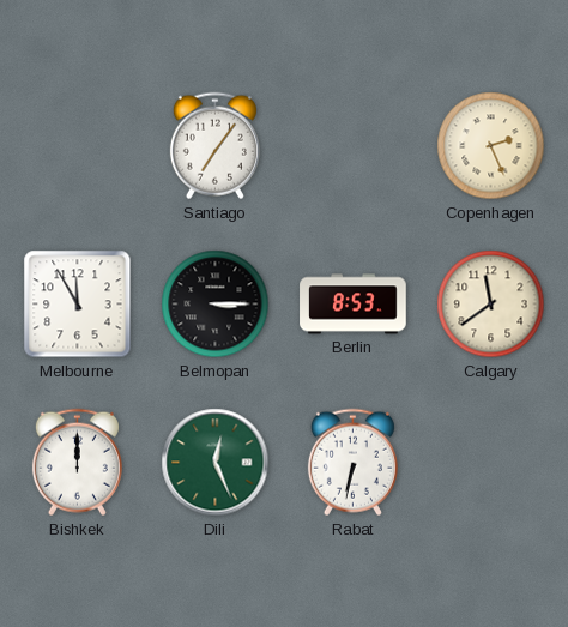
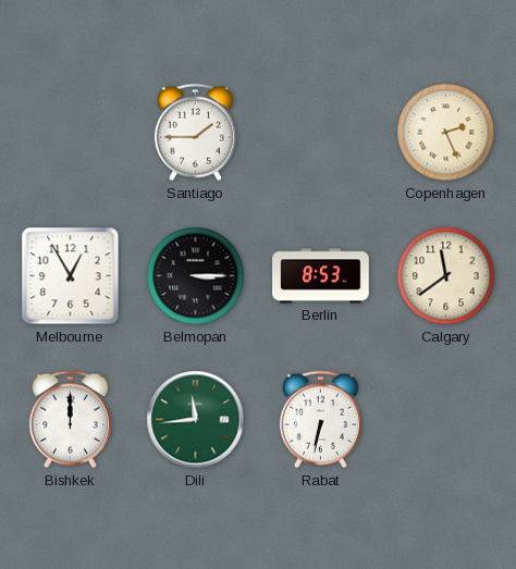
Santiago: 7:06 -> 1:45 (195, 133)
Melbourne: 11:55 -> 12:55 (71, 276)
Dili: 12:26 -> 11:44 (196, 420)
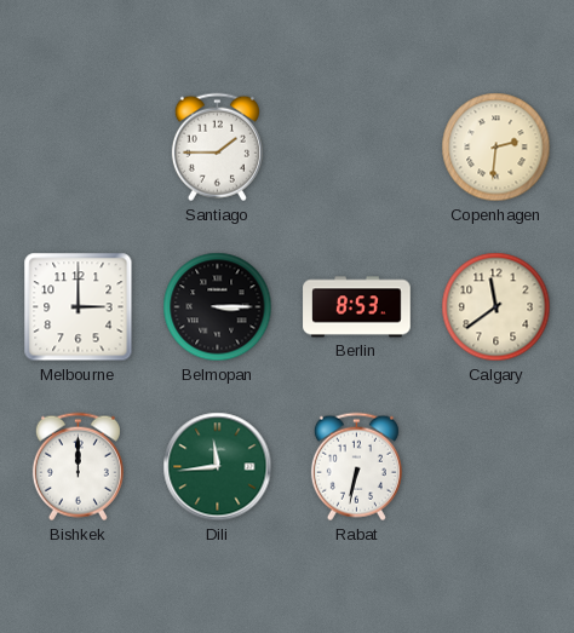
Copenhagen: 2:26 -> 2:31 (496, 148)
Melbourne: 12:55 -> 3:00 (79, 307)
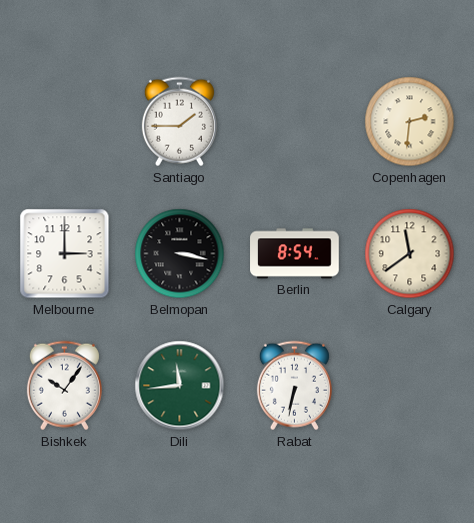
Belmopan: 3:15 -> 3:17 (180, 254)
Berlin: 8:53 -> 8:54 (295, 254)
Bishkek: 12:00 -> 10:06 (64, 386)
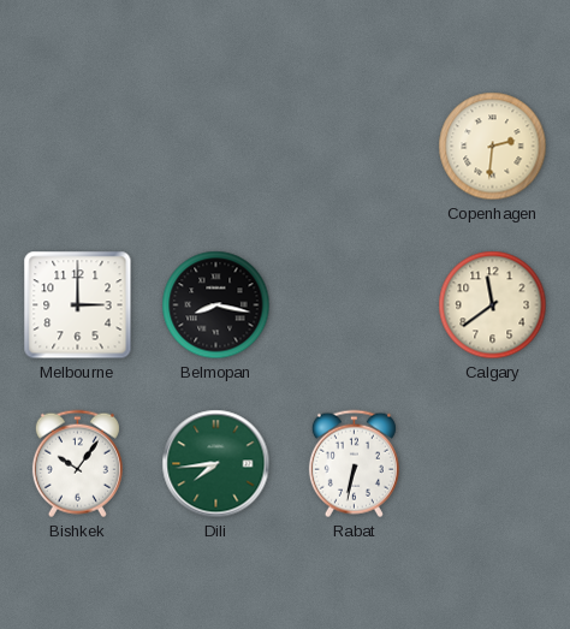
Santiago: 1:45 -> none (179, 122)
Belmopan: 3:17 -> 8:17 (216, 305)
Berlin: 8:54 -> none (295, 254)
Dili: 11:44 -> 7:44 (216, 464)
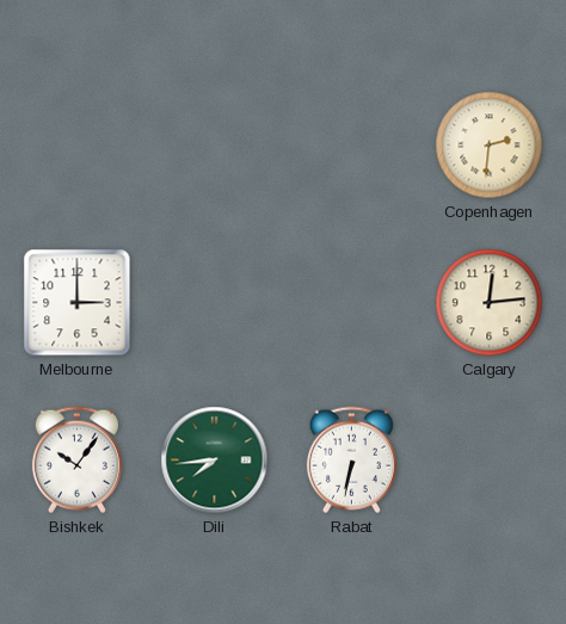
Belmopan: 8:17 -> none (216, 305)
Calgary: 11:39 -> 12:14 (490, 303)
